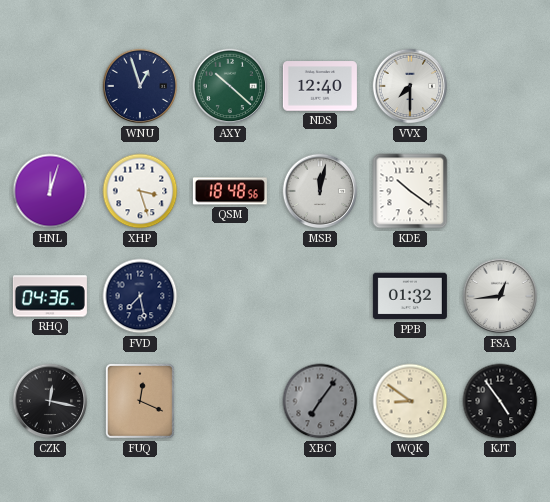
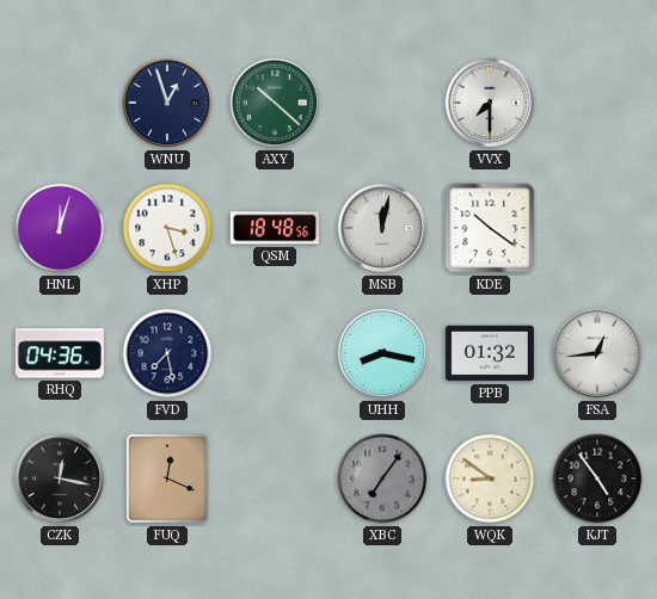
NDS: 12:40 -> none (320, 86)
UHH: none -> 8:17 (382, 353)
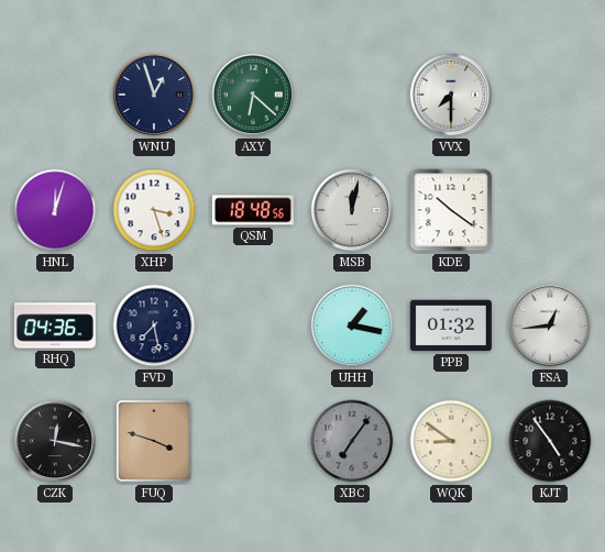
AXY: 10:22 -> 6:22 (253, 95)
UHH: 8:17 -> 1:17 (352, 325)
FUQ: 12:19 -> 3:48 (155, 442)
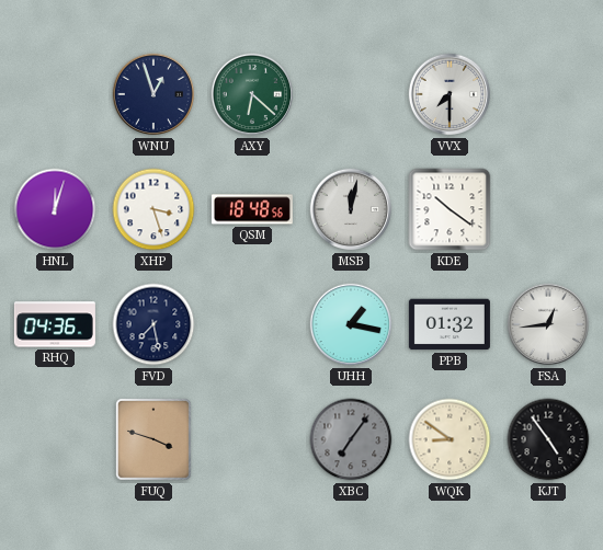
CZK: 12:17 -> none (55, 441)
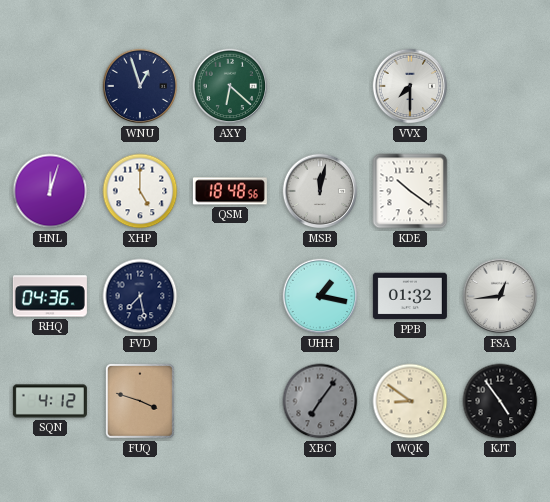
XHP: 3:27 -> 5:00 (140, 191)
SQN: none -> 4:12 (50, 401)
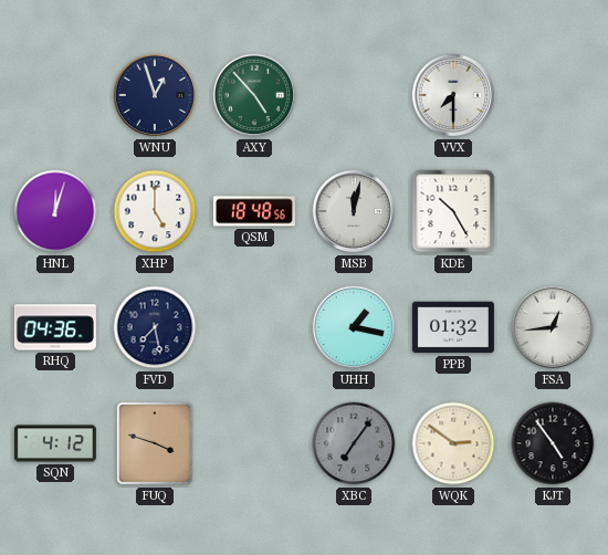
AXY: 6:22 -> 4:53 (254, 95)
KDE: 10:21 -> 10:25 (453, 211)
WQK: 8:51 -> 2:51 (453, 443)
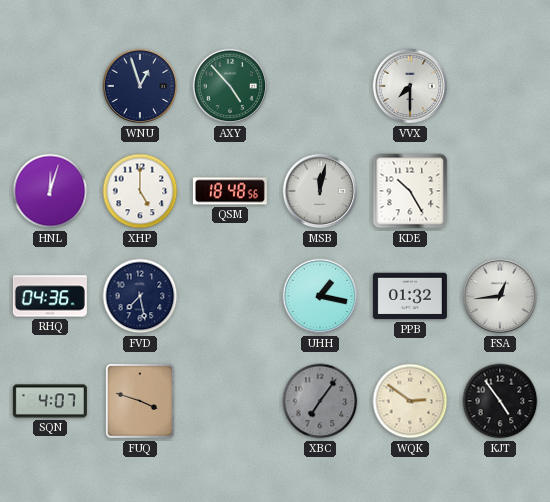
SQN: 4:12 -> 4:07 (50, 401)
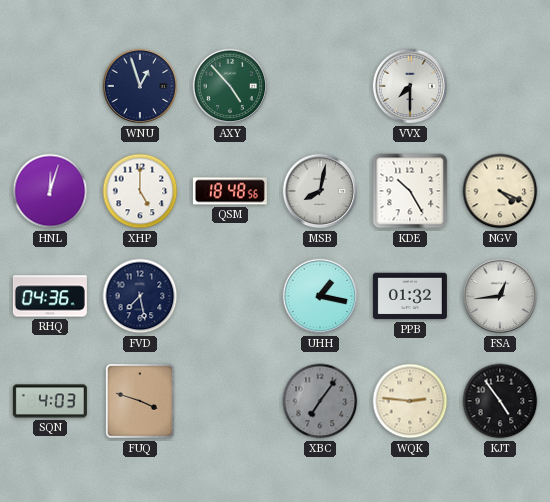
MSB: 12:02 -> 8:02 (320, 191)
NGV: none -> 4:19 (500, 191)
SQN: 4:07 -> 4:03 (50, 401)
WQK: 2:51 -> 2:46 (410, 401)
